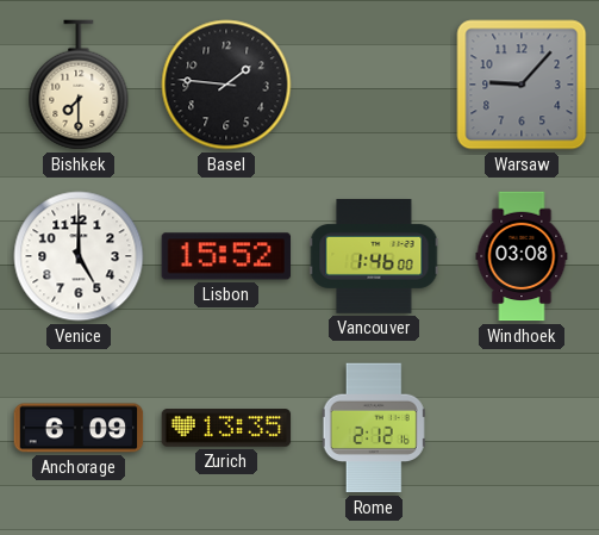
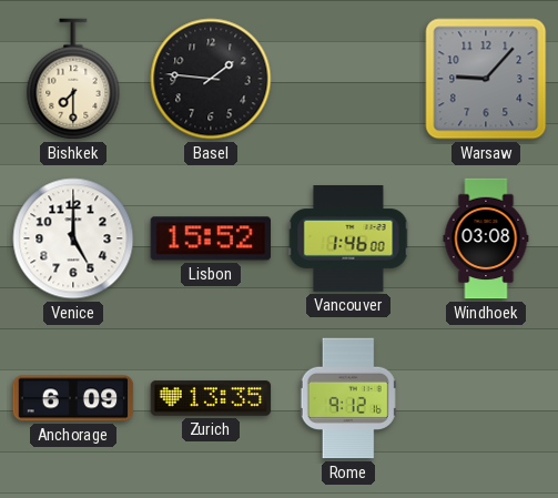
Rome: 2:12 -> 9:12 (348, 398)
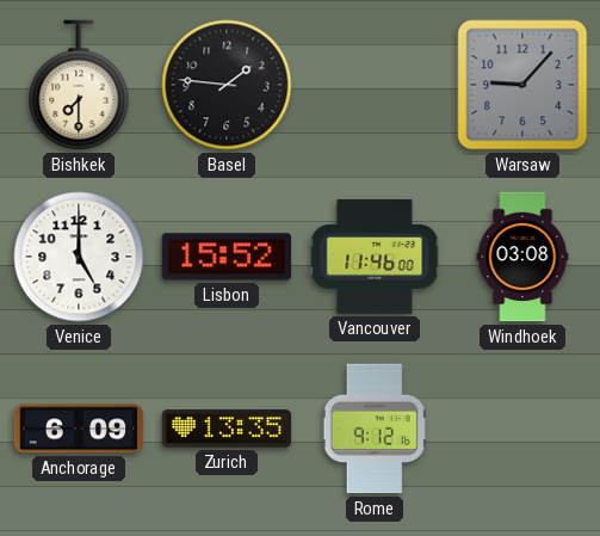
Vancouver: 1:46 -> 11:46 (375, 258)
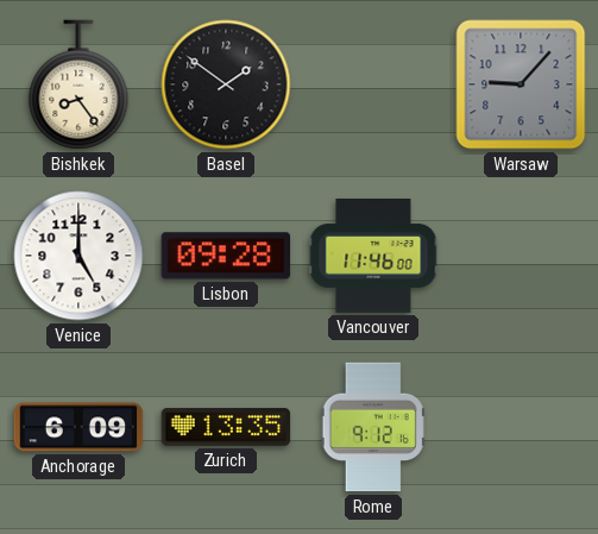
Bishkek: 7:30 -> 8:24 (78, 84)
Basel: 1:46 -> 1:51 (226, 84)
Lisbon: 15:52 -> 09:28 (226, 256)
Windhoek: 03:08 -> none (522, 257)
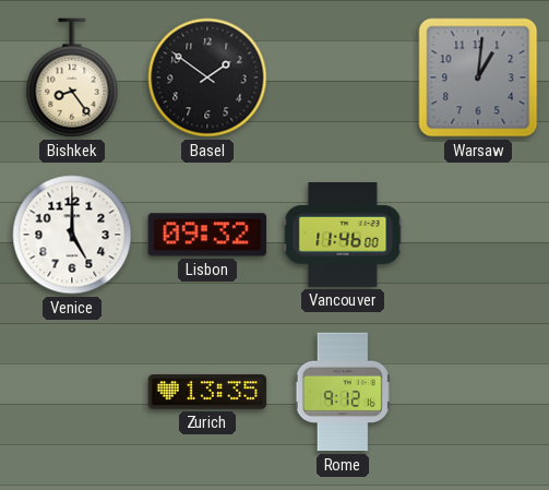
Warsaw: 9:07 -> 1:01 (478, 77)
Lisbon: 09:28 -> 09:32 (207, 235)
Anchorage: 6:09 -> none (78, 427)
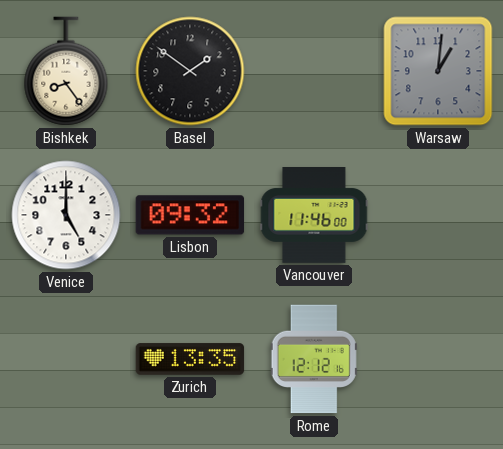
Rome: 9:12 -> 12:12 (314, 359)
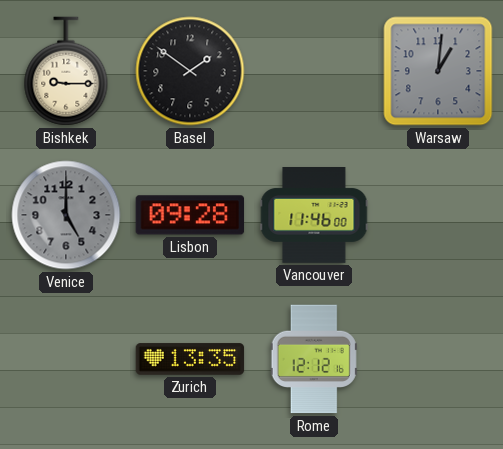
Bishkek: 8:24 -> 9:15 (66, 71)
Venice dial: white -> grey (66, 215)
Lisbon: 09:32 -> 09:28 (190, 215)
